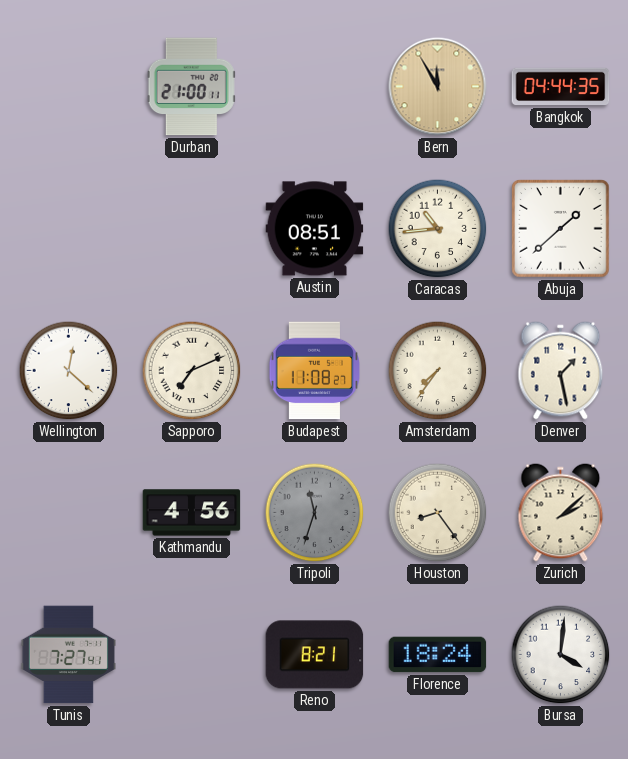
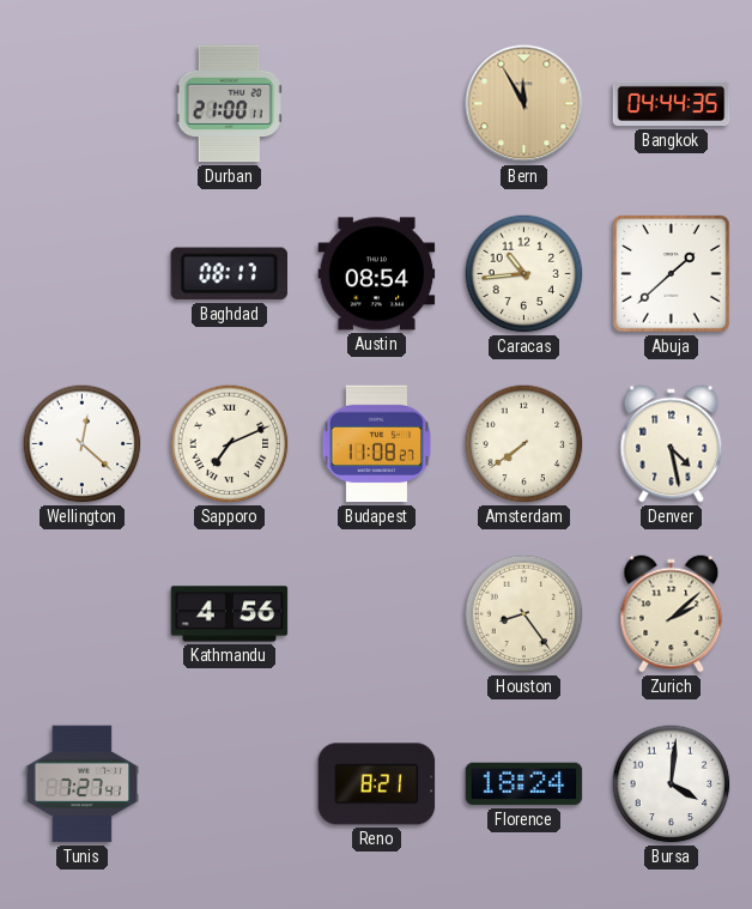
Baghdad: none -> 08:17 (229, 274)
Austin: 08:51 -> 08:54 (377, 274)
Amsterdam: 7:36 -> 7:39 (524, 444)
Denver: 1:28 -> 4:28 (672, 444)
Tripoli: 11:33 -> none (315, 513)
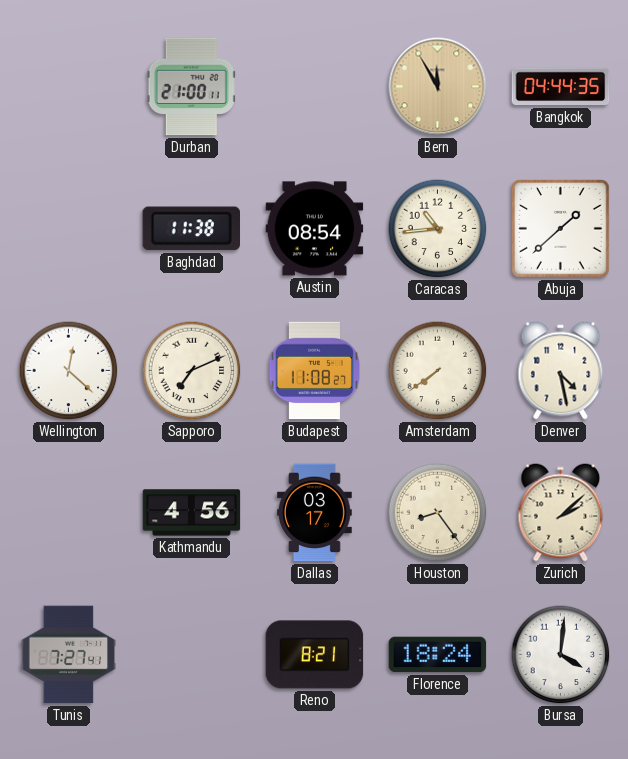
Baghdad: 08:17 -> 11:38 (191, 229)
Dallas: none -> 03:17 (314, 513)
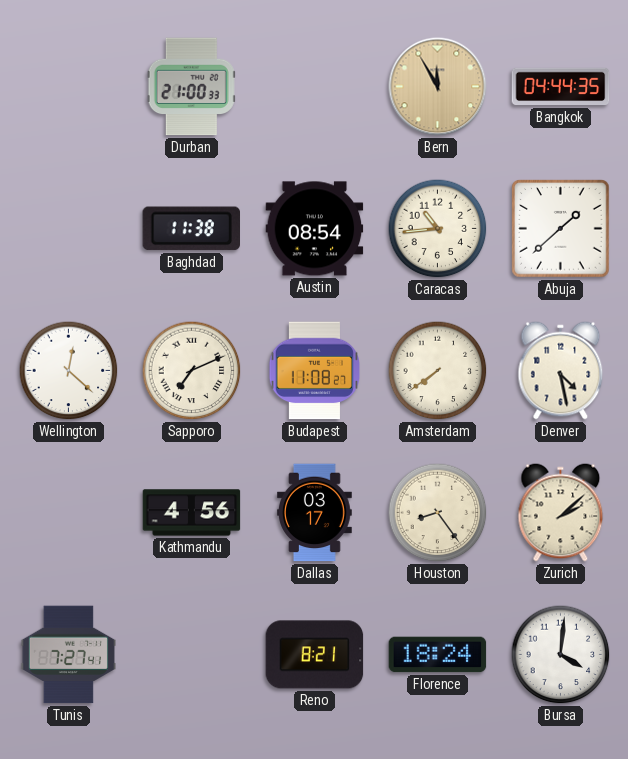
Durban: 21:00:11 -> 21:00:33 (191, 87)
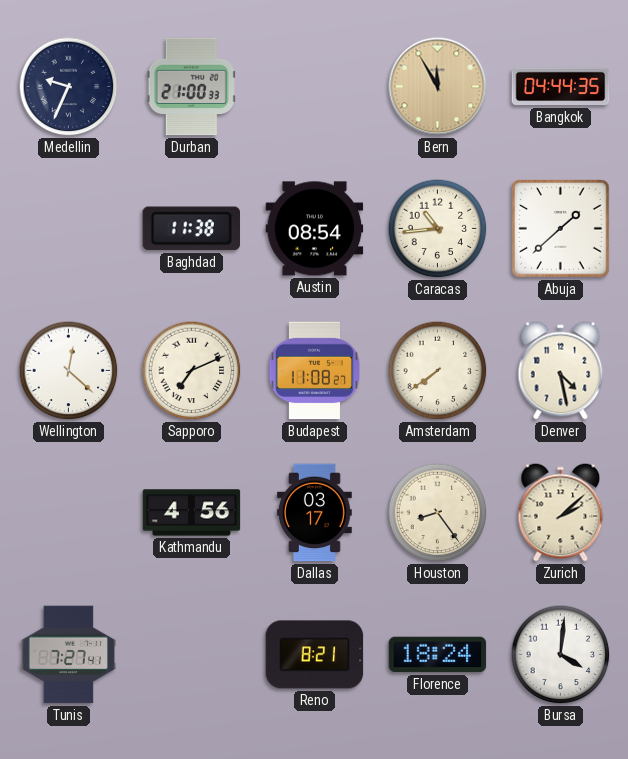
Medellin: none -> 9:34 (69, 87)
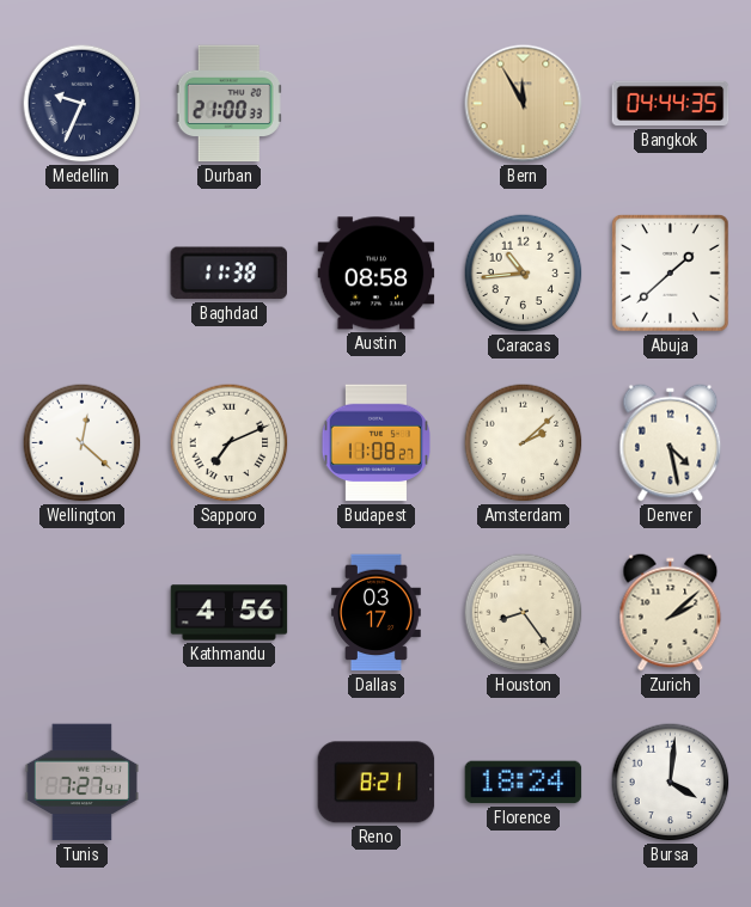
Austin: 08:54 -> 08:58 (377, 274)
Amsterdam: 7:39 -> 2:08 (524, 443)
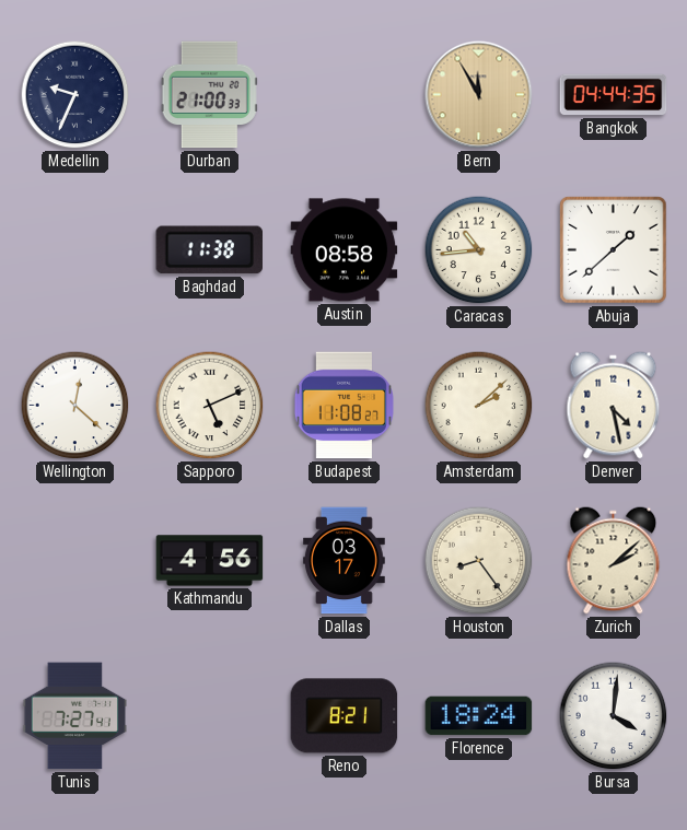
Sapporo: 7:11 -> 5:11 (210, 406)
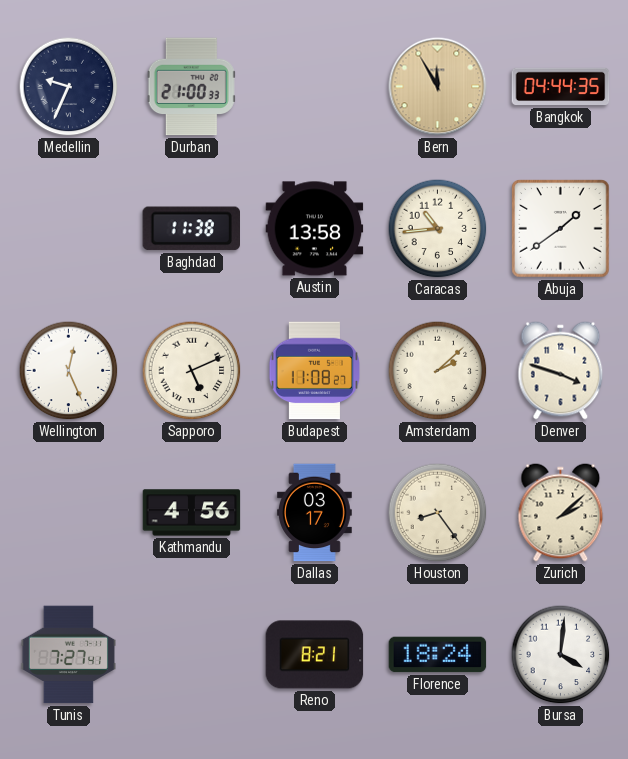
Austin: 08:58 -> 13:58 (315, 229)
Abuja: 1:38 -> 1:39 (561, 229)
Wellington: 12:22 -> 12:26 (69, 371)
Denver: 4:28 -> 3:48 (561, 371)
